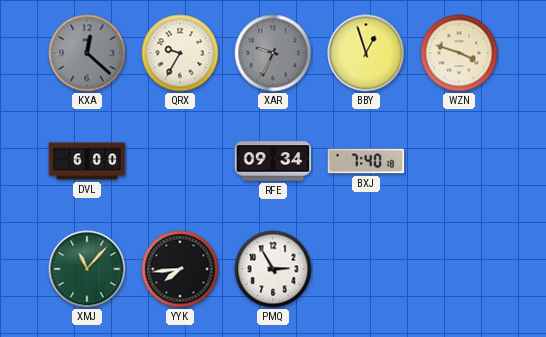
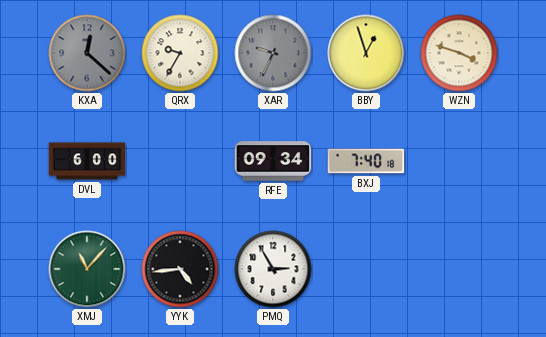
YYK: 7:44 -> 4:44 (180, 269)
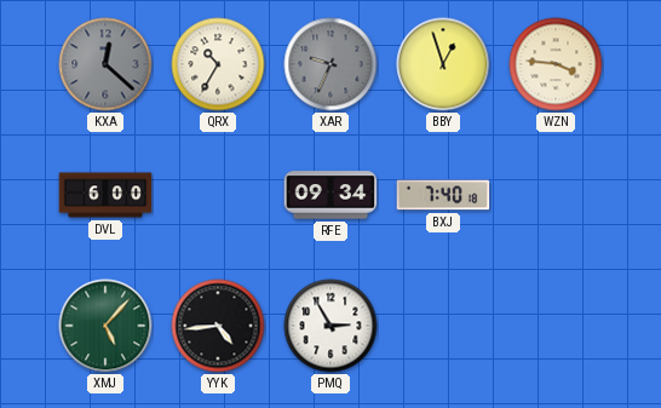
QRX: 9:35 -> 10:35 (218, 64)
WZN: 3:48 -> 3:46 (556, 64)
XMJ: 11:07 -> 5:07 (105, 326)
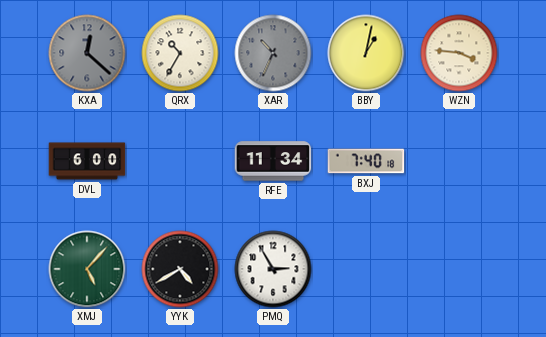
XAR: 9:34 -> 10:34 (273, 53)
BBY: 12:57 -> 1:02 (366, 53)
RFE: 09:34 -> 11:34 (273, 161)
YYK: 4:44 -> 4:40 (180, 269)
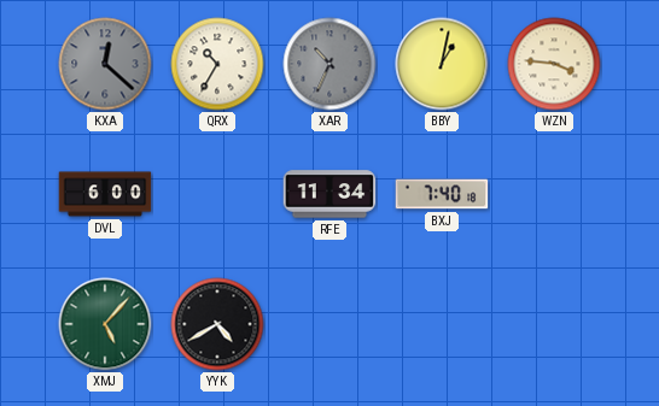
PMQ: 2:55 -> none (273, 269)
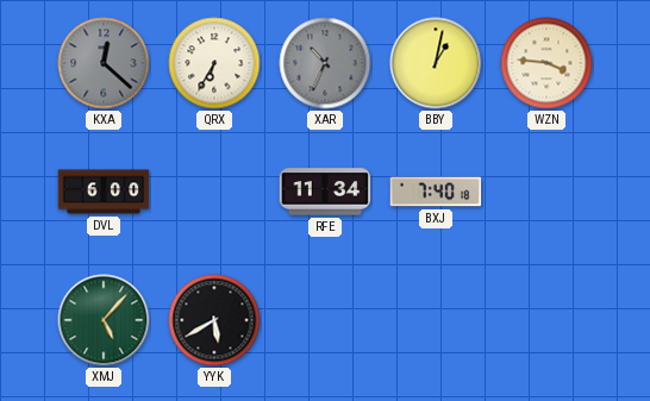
QRX: 10:35 -> 6:35 (214, 63)
YYK: 4:40 -> 5:40 (214, 320)
